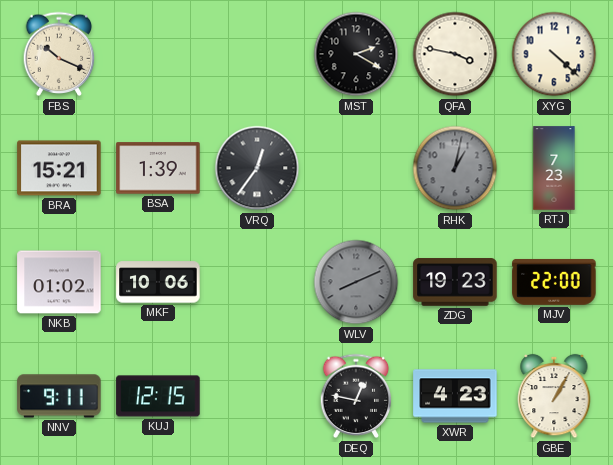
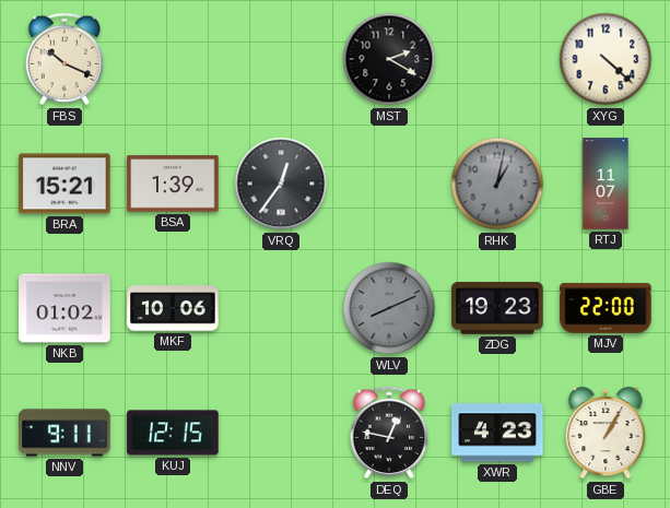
QFA: 3:47 -> none (455, 54)
RTJ: 7:23 -> 11:07 (606, 184)
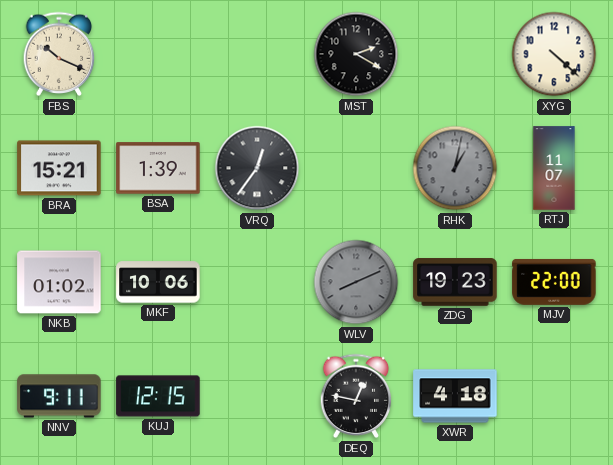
XWR: 4:23 -> 4:18 (455, 396)
GBE: 1:05 -> none (606, 433)
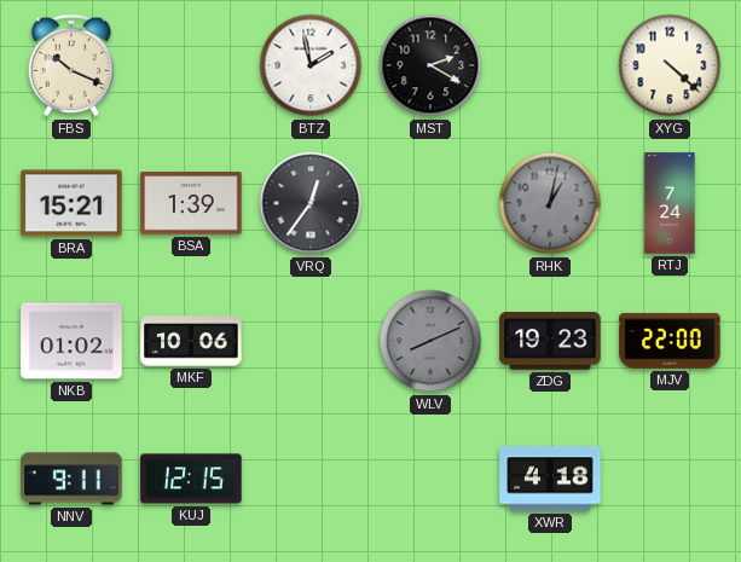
BTZ: none -> 1:58 (311, 65)
RTJ: 11:07 -> 7:24 (670, 203)
DEQ: 12:47 -> none (356, 396)
